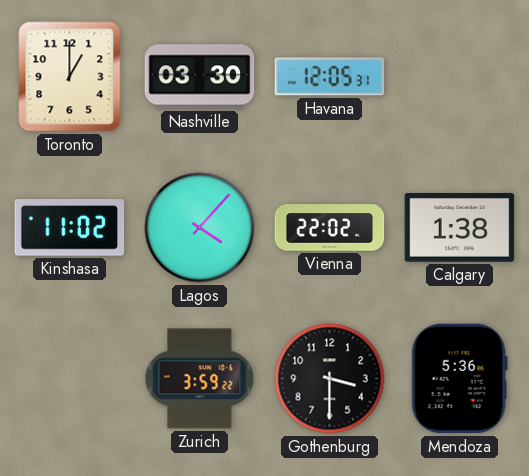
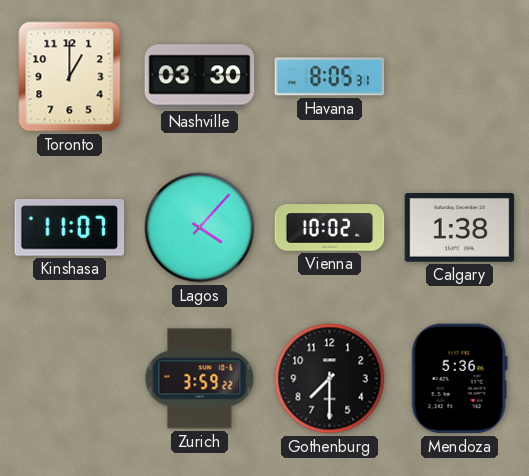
Havana: 12:05 -> 8:05 (330, 77)
Kinshasa: 11:02 -> 11:07 (70, 228)
Vienna: 22:02 -> 10:02 (330, 228)
Gothenburg: 3:30 -> 7:30 (330, 379)
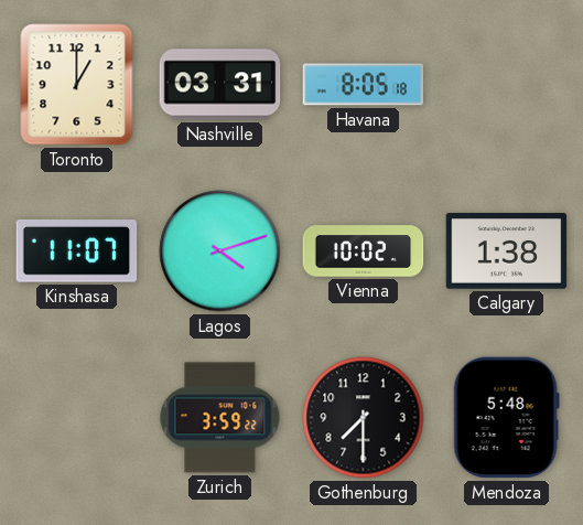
Nashville: 03:30 -> 03:31 (220, 85)
Havana: 8:05:31 -> 8:05:18 (364, 85)
Lagos: 4:07 -> 4:12 (220, 251)
Mendoza: 5:36 -> 5:48 (506, 418)
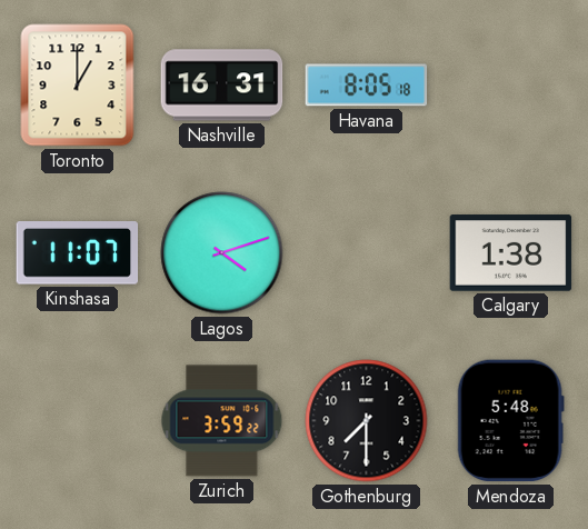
Nashville: 03:31 -> 16:31 (222, 86)
Vienna: 10:02 -> none (364, 251)
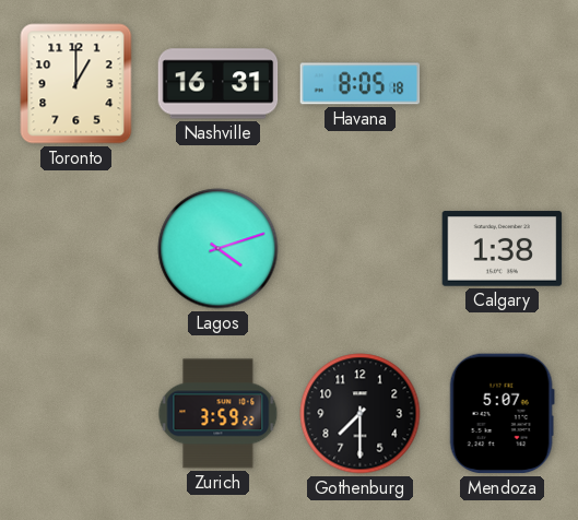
Kinshasa: 11:07 -> none (78, 253)
Mendoza: 5:48 -> 5:07 (502, 414)
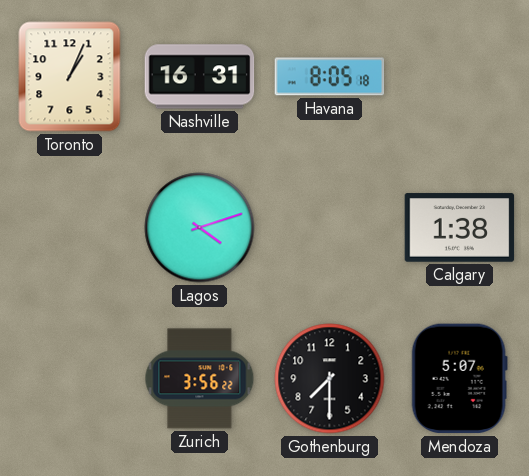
Toronto: 1:00 -> 1:04 (70, 77)
Zurich: 3:59 -> 3:56 (200, 379)
